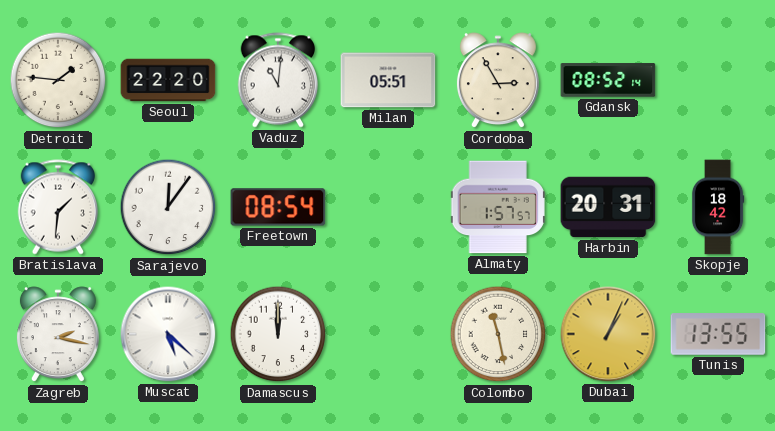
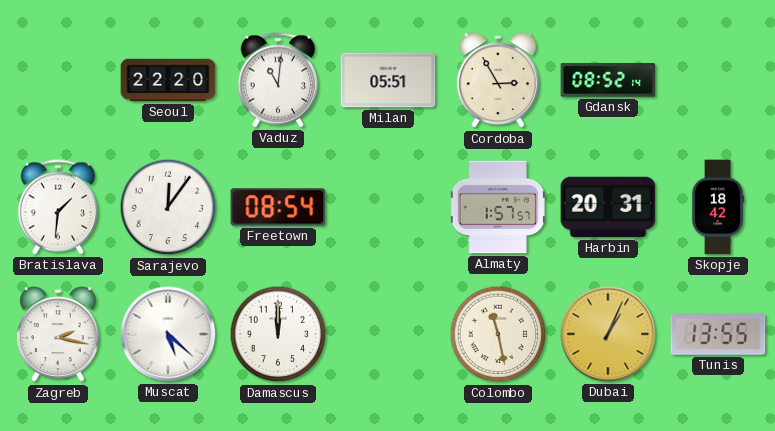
Detroit: 1:46 -> none (58, 80)
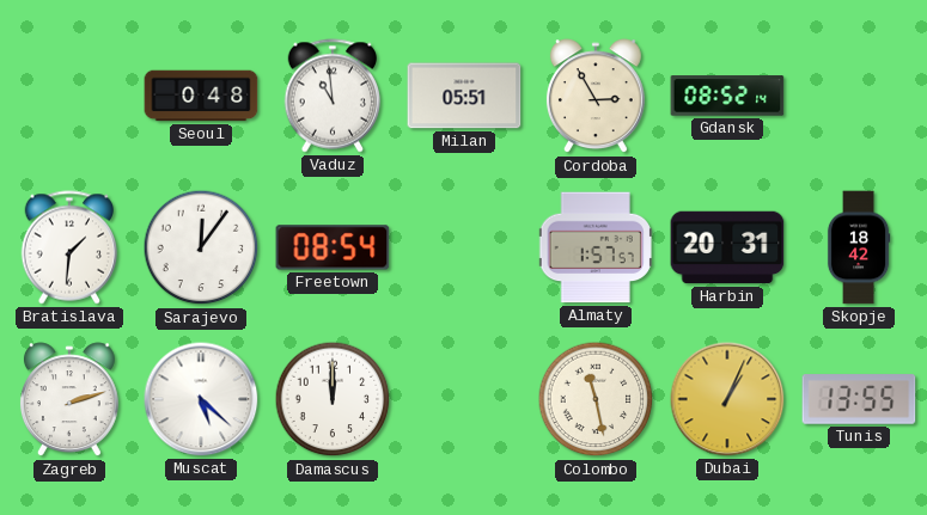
Seoul: 22:20 -> 0:48 (201, 96)
Vaduz: 11:01 -> 10:59 (333, 96)
Zagreb: 2:17 -> 2:12 (69, 400)
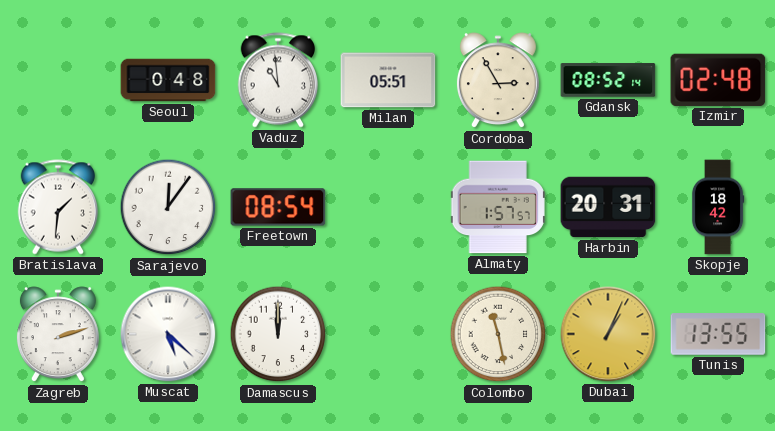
Izmir: none -> 02:48 (718, 80)
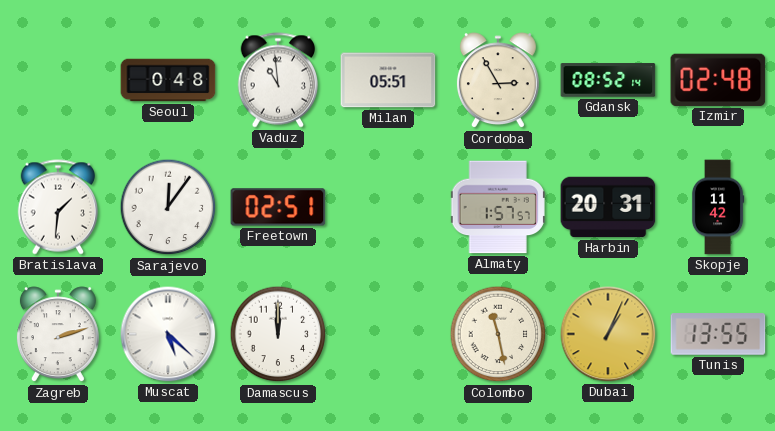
Freetown: 08:54 -> 02:51 (278, 207)
Skopje: 18:42 -> 11:42 (718, 207)
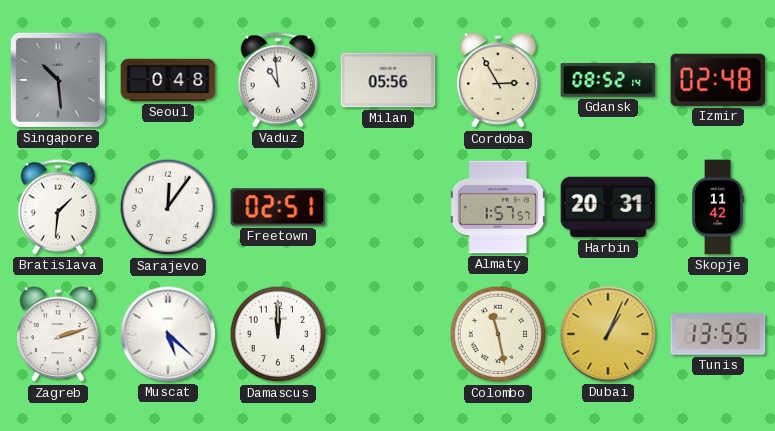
Singapore: none -> 10:29 (58, 80)
Milan: 05:51 -> 05:56 (388, 80)
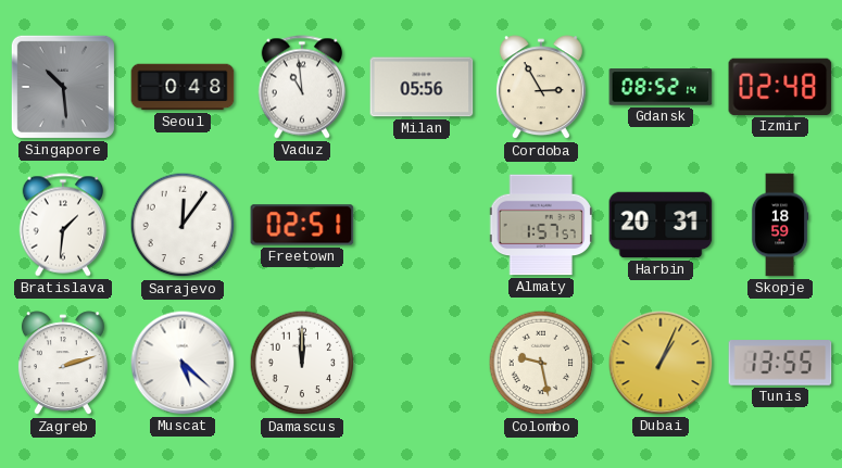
Skopje: 11:42 -> 18:59 (780, 225)
Colombo: 11:28 -> 9:28 (541, 363)
